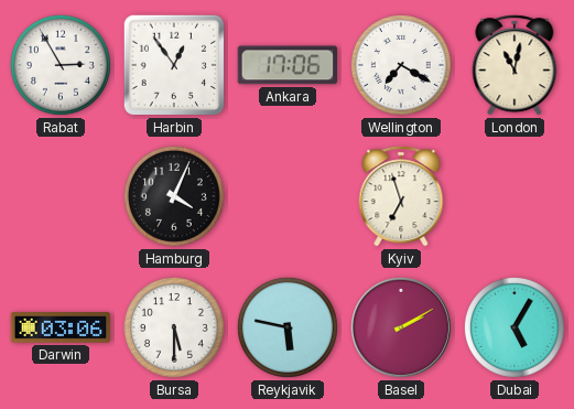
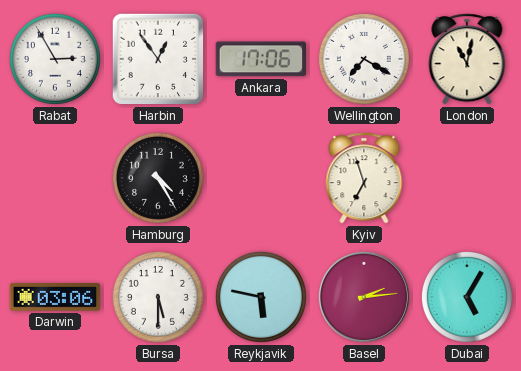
Hamburg: 4:04 -> 4:25 (158, 178)
Basel: 2:10 -> 2:14 (364, 297)
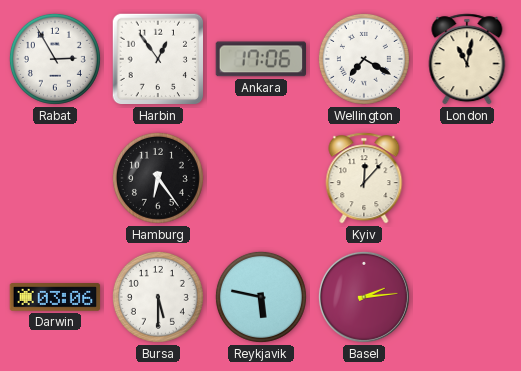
Hamburg: 4:25 -> 6:24 (158, 178)
Kyiv: 6:57 -> 12:07 (364, 178)
Dubai: 5:05 -> none (467, 297)
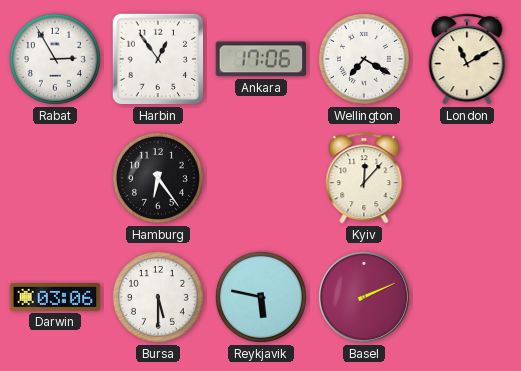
London: 11:02 -> 11:10 (467, 59)
Basel: 2:14 -> 2:11 (364, 297)
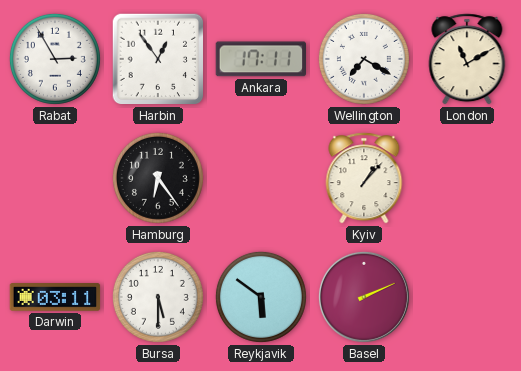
Ankara: 17:06 -> 17:11 (260, 59)
Kyiv: 12:07 -> 1:07 (364, 178)
Darwin: 03:06 -> 03:11 (55, 297)
Reykjavik: 5:47 -> 5:51 (261, 297)
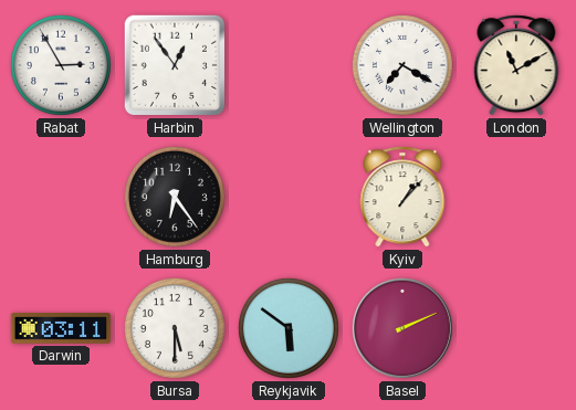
Ankara: 17:11 -> none (260, 59)
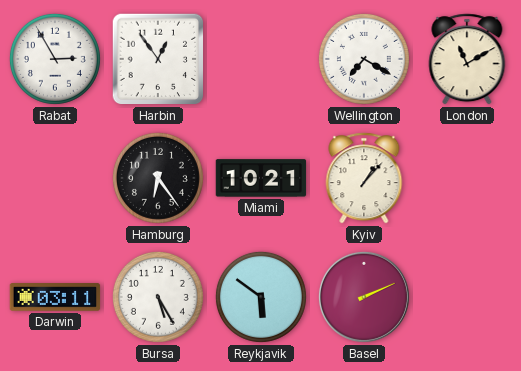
Miami: none -> 10:21 (261, 178)
Bursa: 5:30 -> 5:25 (158, 297)
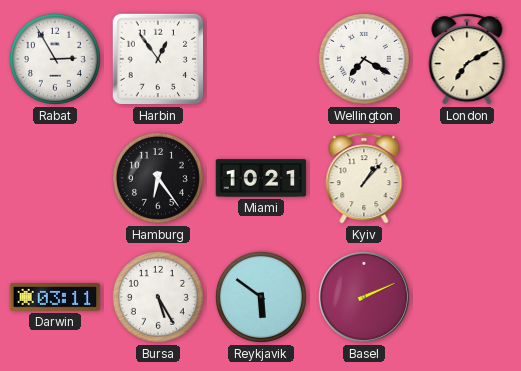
London: 11:10 -> 7:10 (467, 59)
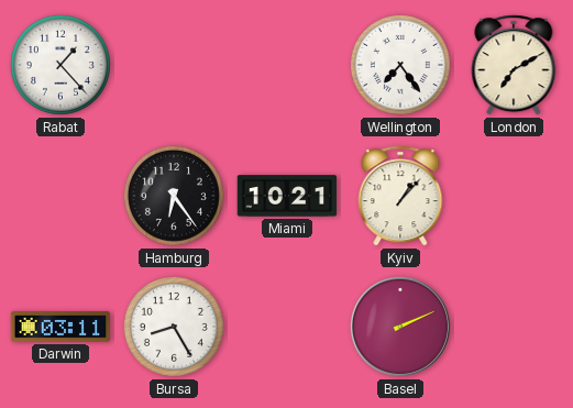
Rabat: 2:55 -> 1:23 (60, 65)
Harbin: 12:54 -> none (158, 59)
Wellington: 7:20 -> 7:24 (400, 65)
Bursa: 5:25 -> 8:25 (174, 327)
Reykjavik: 5:51 -> none (261, 297)
